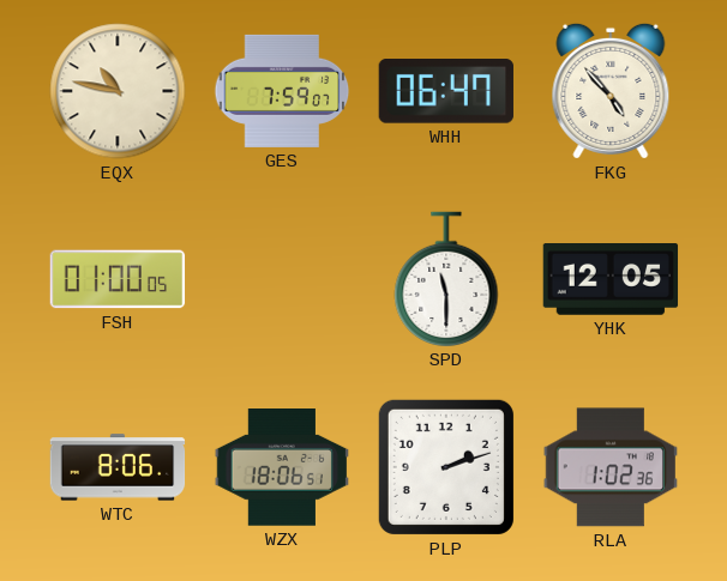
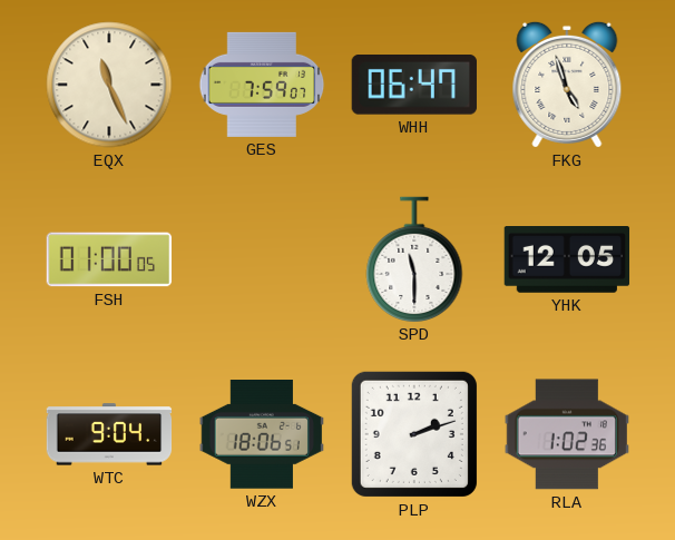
EQX: 10:47 -> 11:26 (109, 85)
FKG: 4:53 -> 4:57 (567, 85)
WTC: 8:06 -> 9:04 (109, 434)
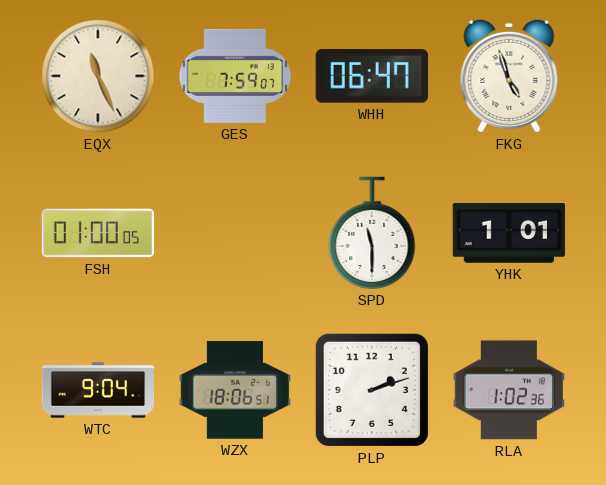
YHK: 12:05 -> 1:01 (509, 234)
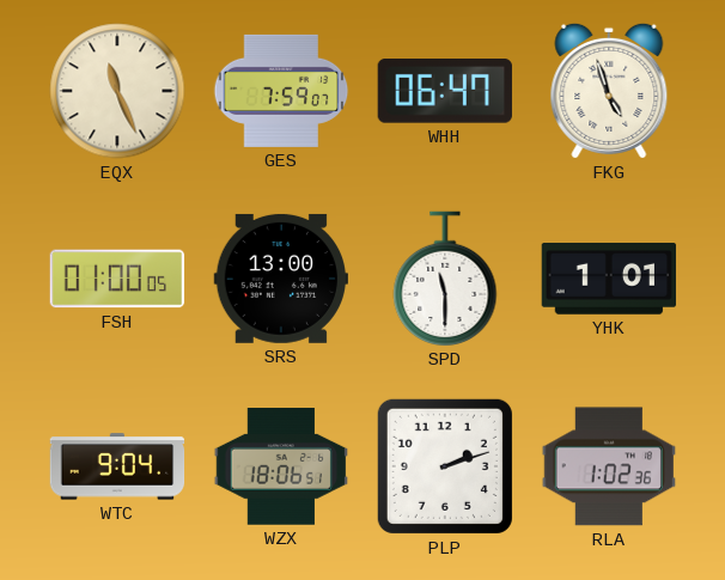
SRS: none -> 13:00 (280, 279)
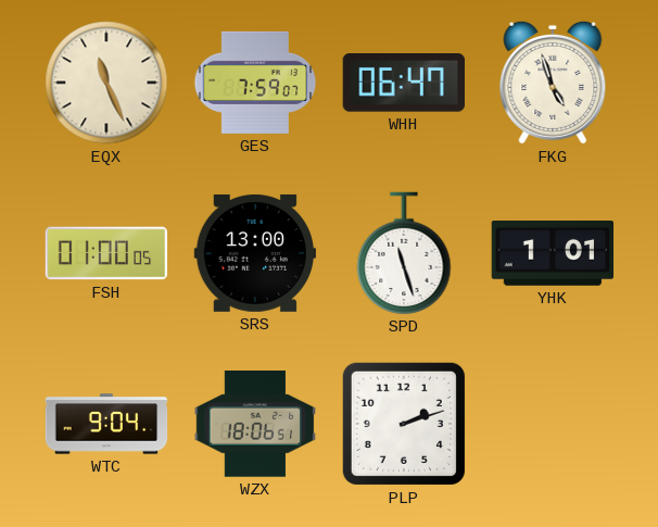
SPD: 11:30 -> 11:27 (404, 253)
RLA: 1:02 -> none (608, 466)
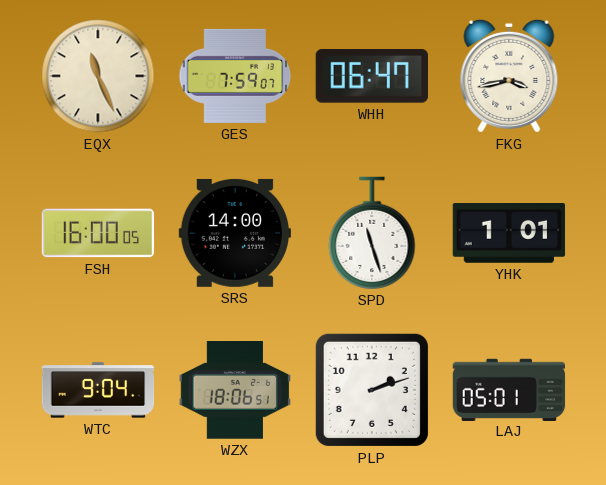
FKG: 4:57 -> 3:43 (509, 76)
FSH: 01:00 -> 16:00 (98, 233)
SRS: 13:00 -> 14:00 (234, 233)
LAJ: none -> 05:01 (509, 389)
